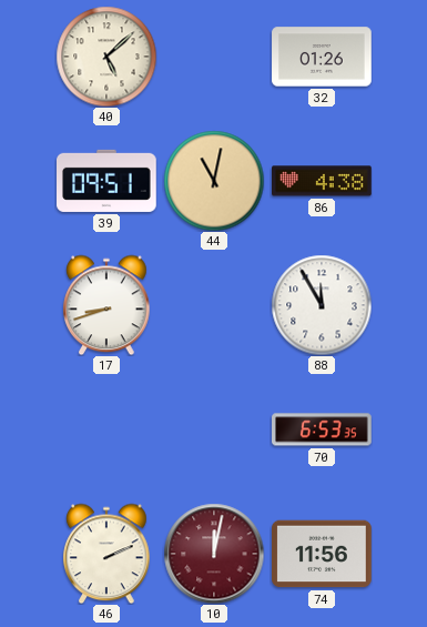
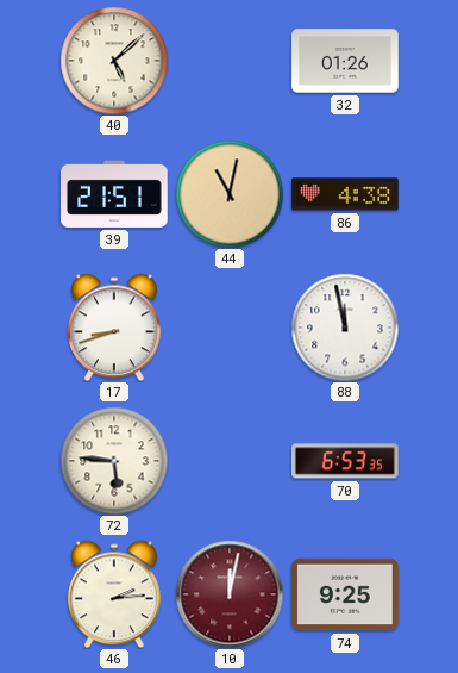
39: 09:51 -> 21:51 (115, 194)
88: 11:55 -> 11:58 (345, 328)
72: none -> 5:46 (114, 461)
46: 2:11 -> 2:14 (114, 594)
74: 11:56 -> 9:25 (345, 594)
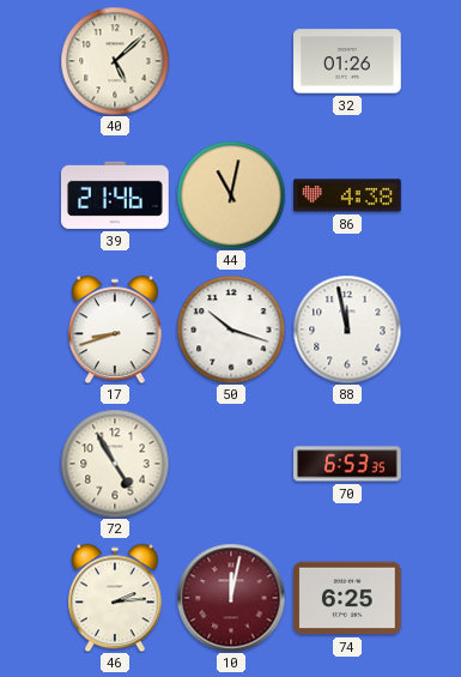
39: 21:51 -> 21:46 (116, 195)
50: none -> 10:18 (231, 330)
72: 5:46 -> 4:55 (115, 464)
74: 9:25 -> 6:25 (347, 598)
